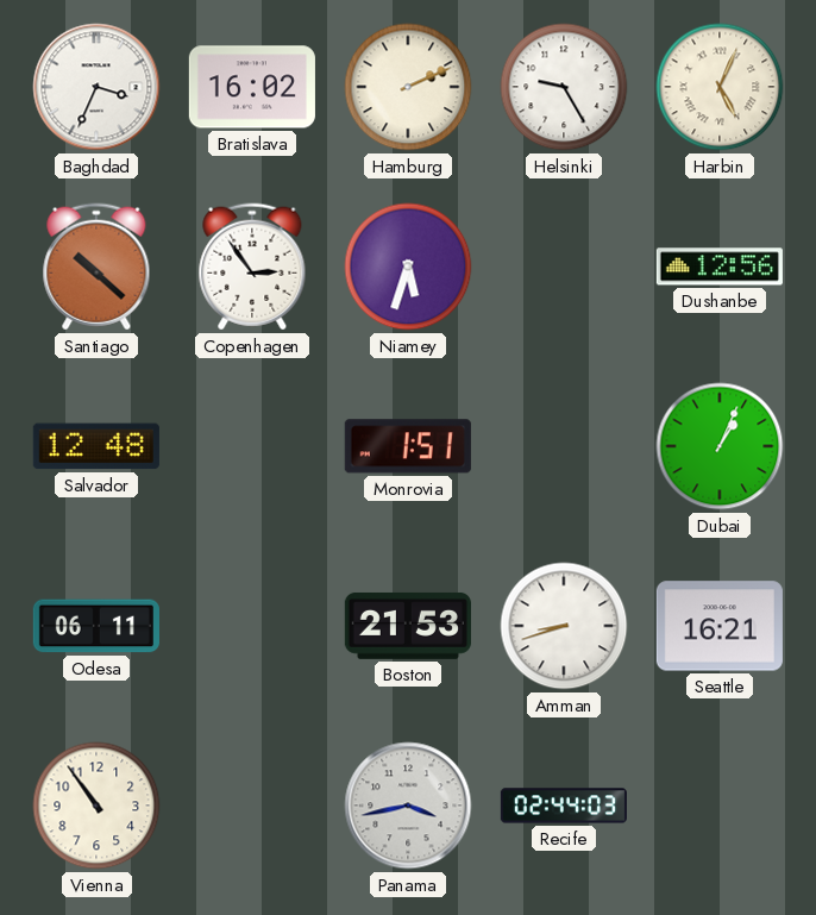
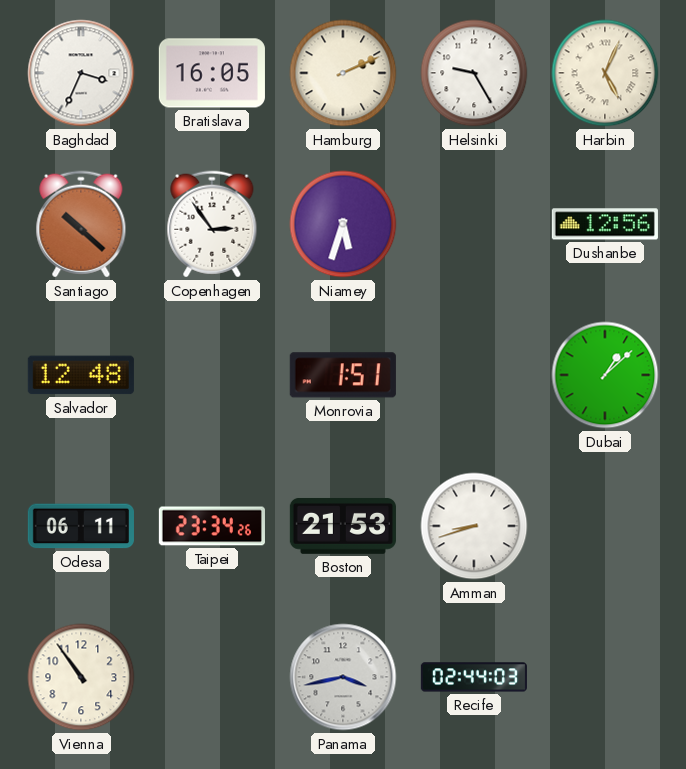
Bratislava: 16:02 -> 16:05 (212, 73)
Dubai: 1:04 -> 1:08 (605, 375)
Taipei: none -> 23:34 (212, 526)
Seattle: 16:21 -> none (720, 626)
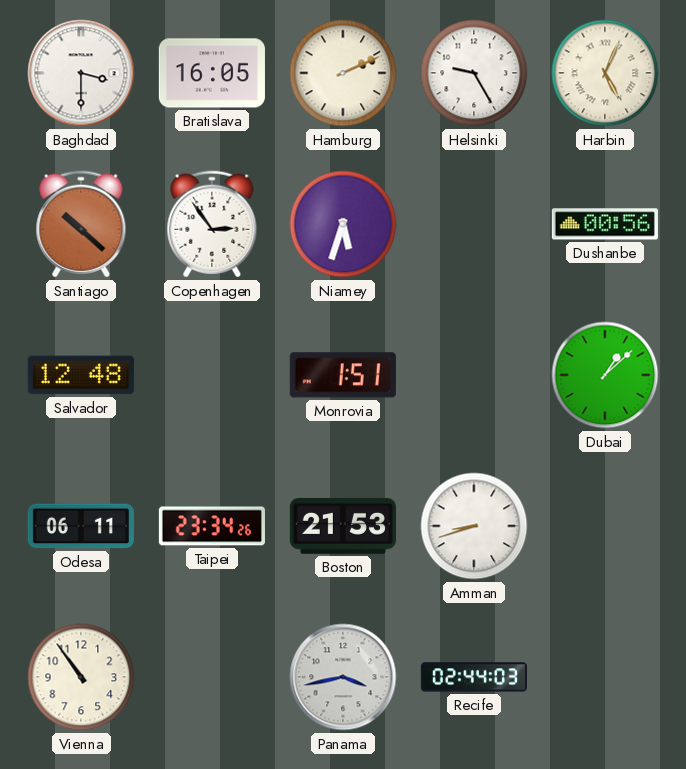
Baghdad: 3:34 -> 3:30 (81, 73)
Dushanbe: 12:56 -> 00:56 (605, 224)
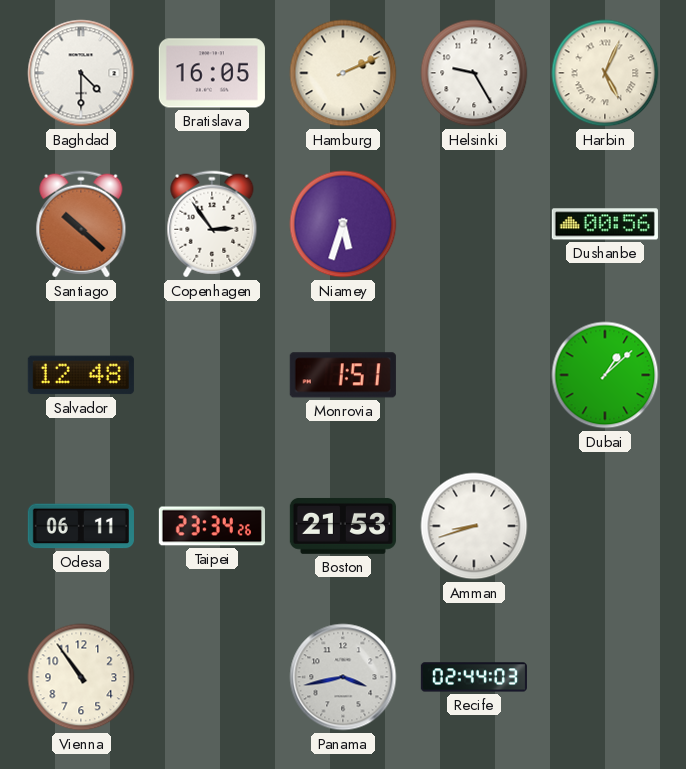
Baghdad: 3:30 -> 4:30 (81, 73)
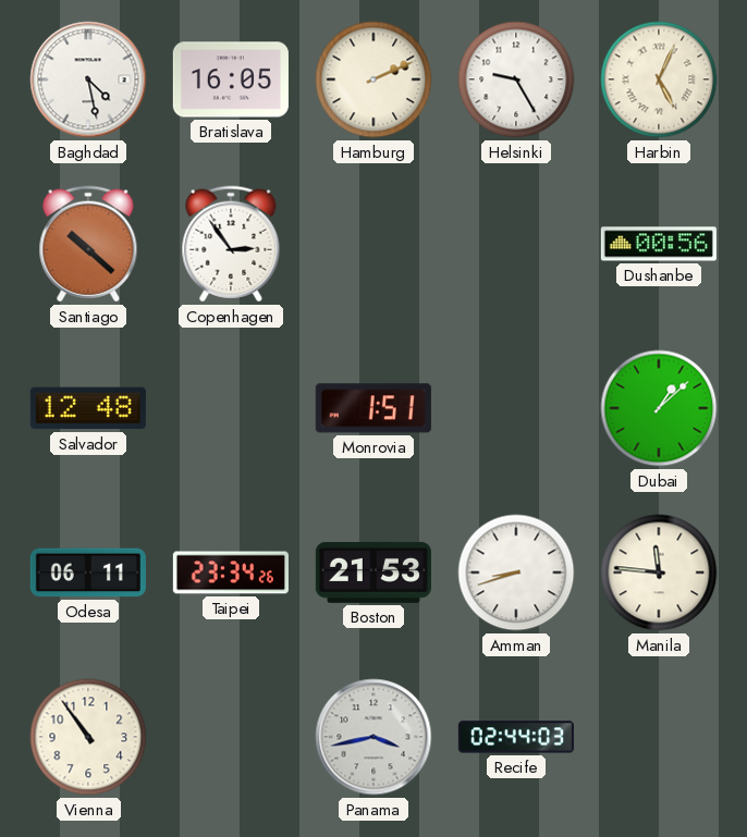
Baghdad: 4:30 -> 4:28 (88, 79)
Niamey: 5:33 -> none (343, 224)
Manila: none -> 11:46 (659, 573)
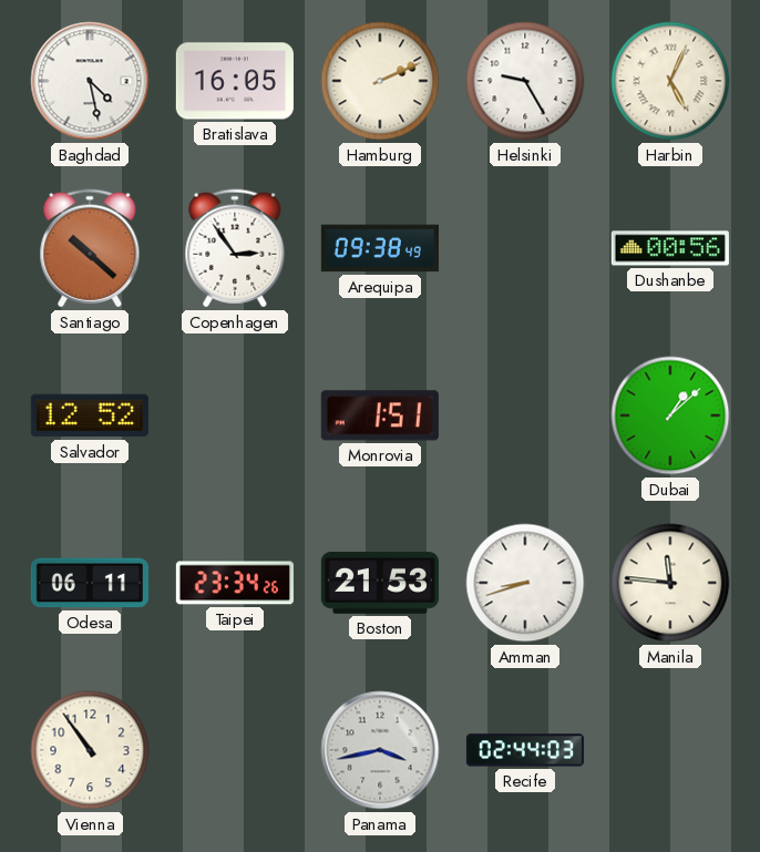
Arequipa: none -> 09:38 (380, 248)
Salvador: 12:48 -> 12:52 (90, 415)
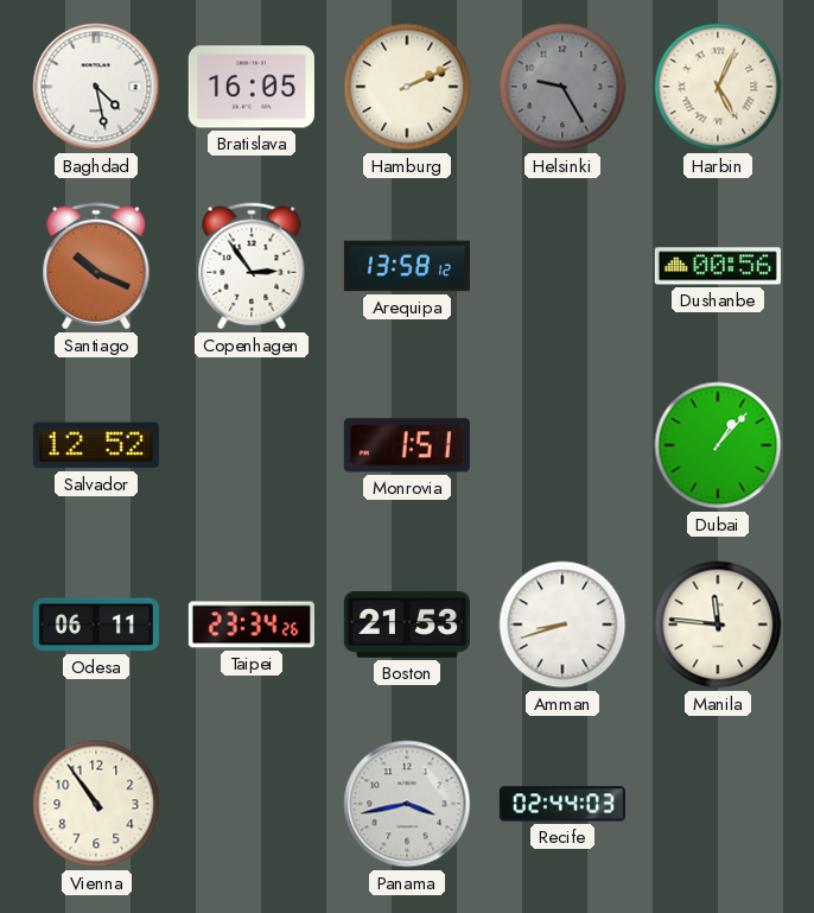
Helsinki dial: white -> grey (562, 87)
Santiago: 10:22 -> 10:19 (96, 266)
Arequipa: 09:38 -> 13:58 (407, 266)
Dubai: 1:08 -> 1:07 (718, 445)
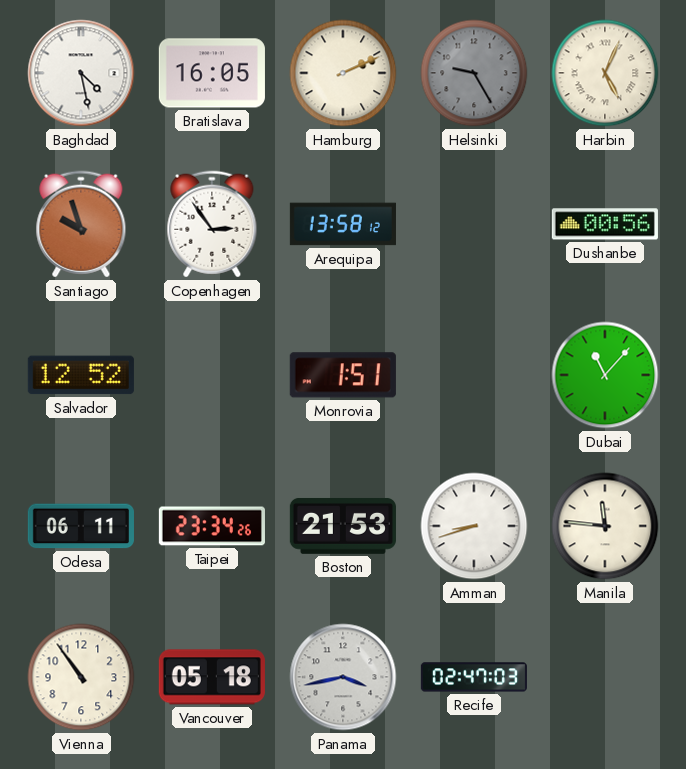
Santiago: 10:19 -> 9:57 (81, 224)
Dubai: 1:07 -> 11:07 (605, 375)
Vancouver: none -> 05:18 (212, 677)
Recife: 02:44 -> 02:47 (474, 677)
